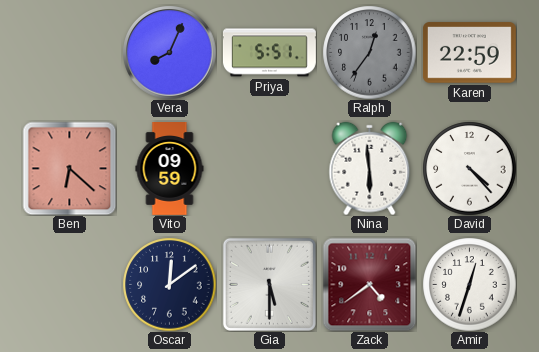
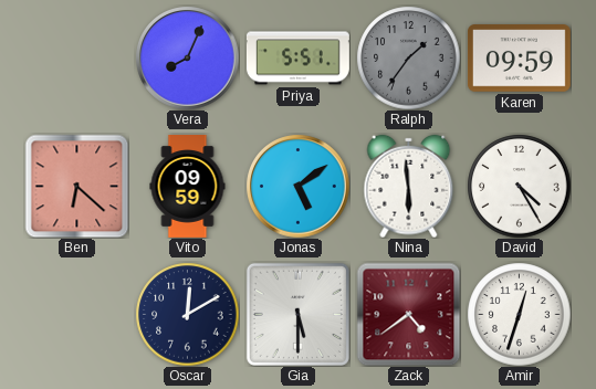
Ralph: 12:36 -> 1:36 (408, 57)
Karen: 22:59 -> 09:59 (519, 59)
Jonas: none -> 5:09 (297, 186)
David: 4:23 -> 4:25 (519, 186)
Oscar: 12:09 -> 12:10 (187, 314)
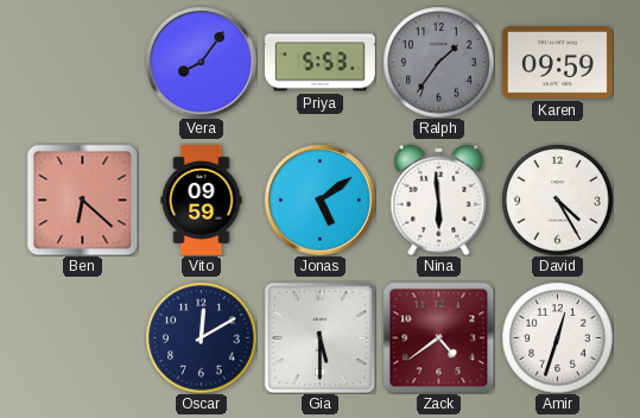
Vera: 8:04 -> 8:06 (201, 62)
Priya: 5:51 -> 5:53 (319, 63)
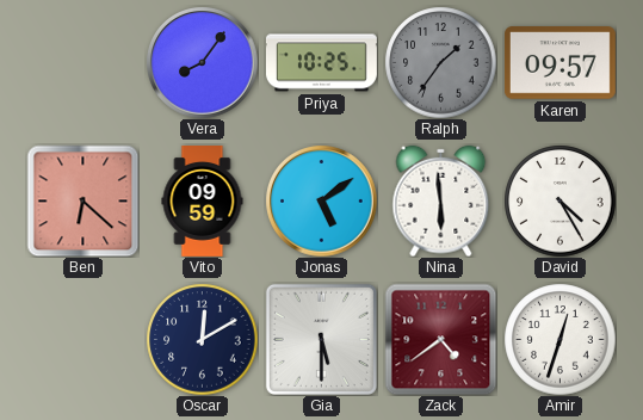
Priya: 5:53 -> 10:25 (321, 63)
Karen: 09:59 -> 09:57 (559, 63)
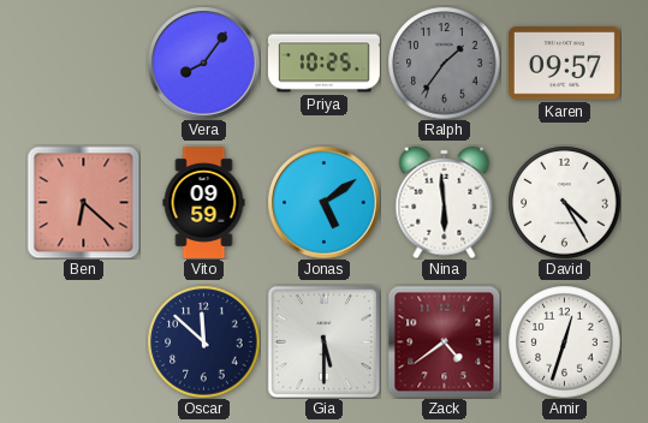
Oscar: 12:10 -> 11:52 (203, 341)
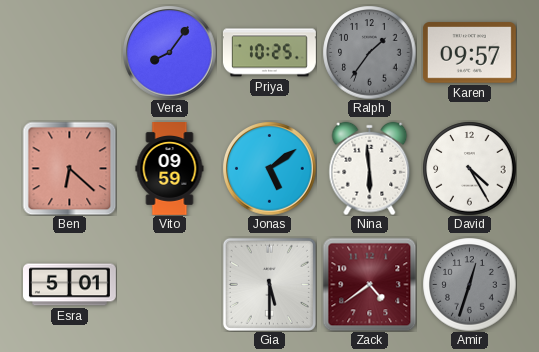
Esra: none -> 5:01 (70, 285)
Oscar: 11:52 -> none (203, 341)
Amir dial: white -> grey (469, 284)
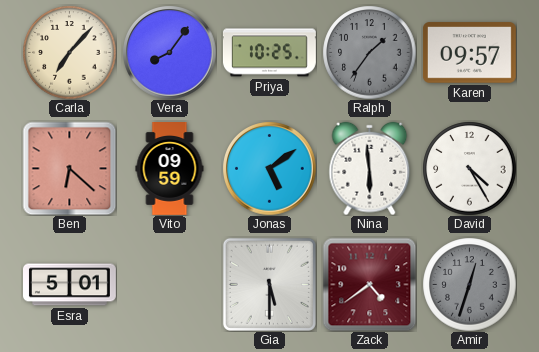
Carla: none -> 7:07 (69, 52)
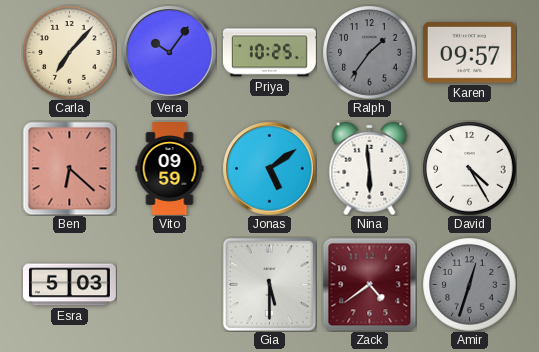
Vera: 8:06 -> 10:06 (169, 52)
Esra: 5:01 -> 5:03 (70, 285)
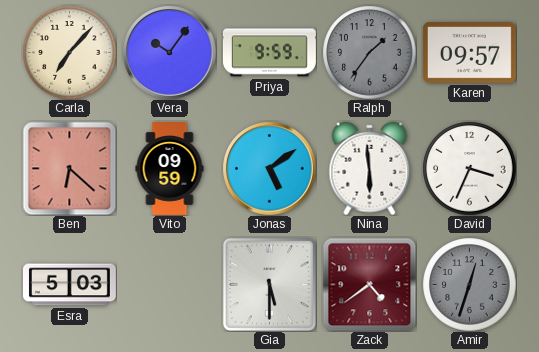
Priya: 10:25 -> 9:59 (269, 53)
David: 4:25 -> 3:34 (469, 168)
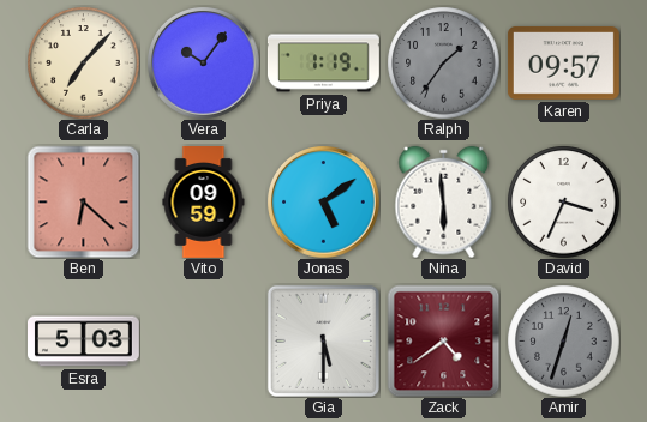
Priya: 9:59 -> 1:19 (323, 64)
